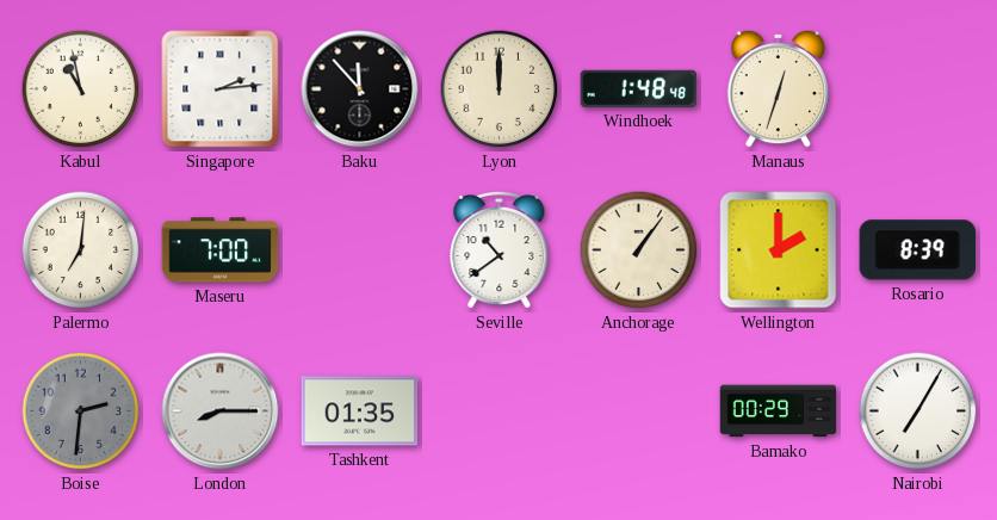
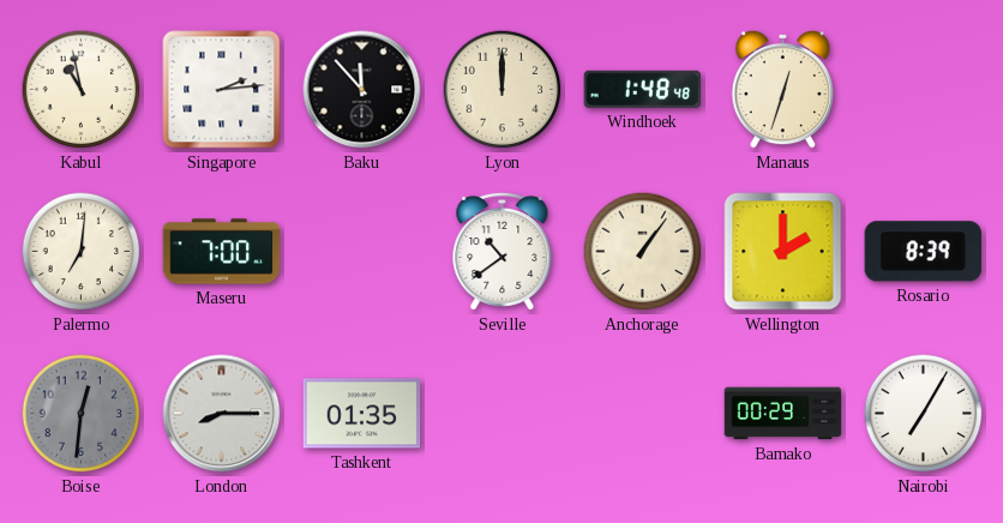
Boise: 2:31 -> 12:31 (82, 414)
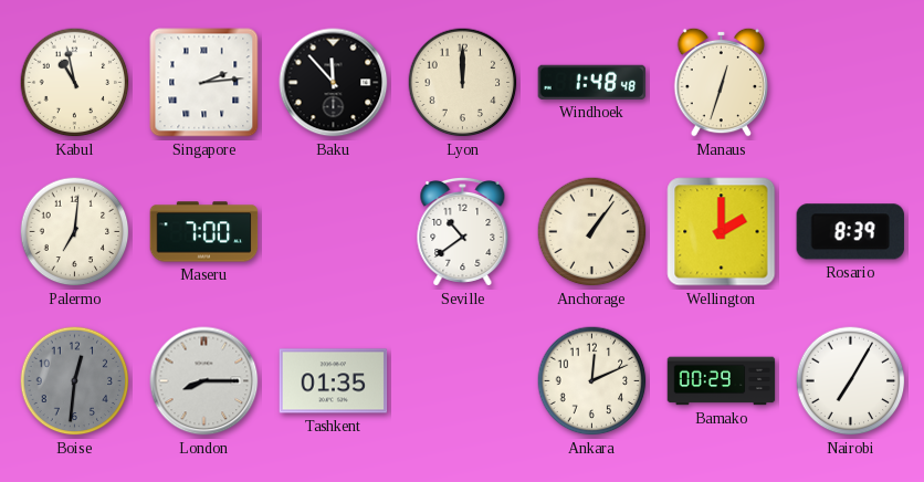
Ankara: none -> 12:11 (592, 381)
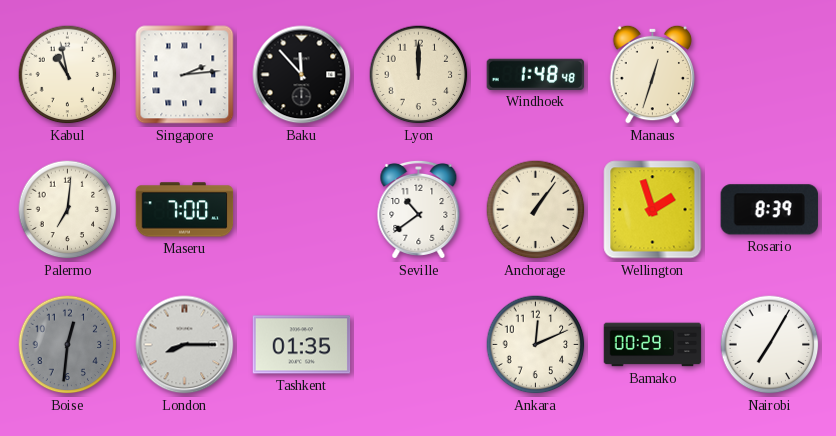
Wellington: 2:00 -> 1:57 (653, 210)
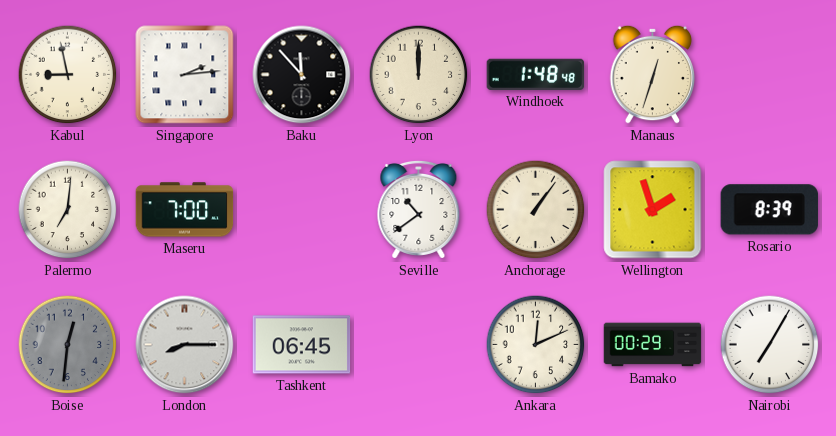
Kabul: 10:58 -> 8:58 (68, 75)
Tashkent: 01:35 -> 06:45 (302, 345)
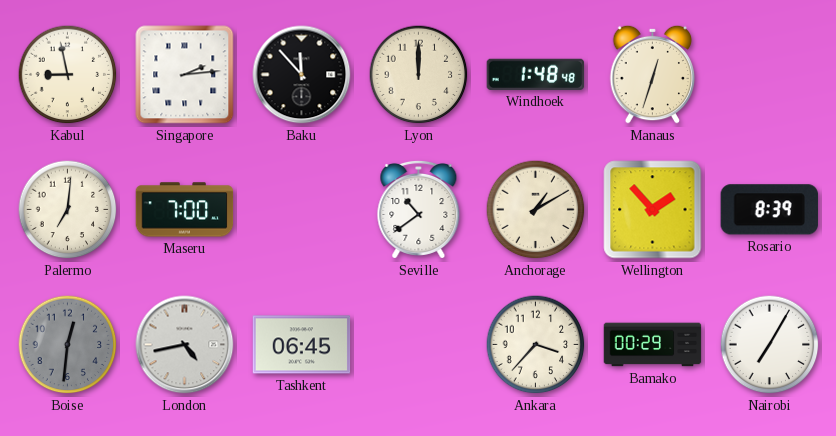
Anchorage: 1:06 -> 1:10 (536, 210)
Wellington: 1:57 -> 1:53 (653, 210)
London: 8:15 -> 4:43 (185, 345)
Ankara: 12:11 -> 3:37 (536, 345)
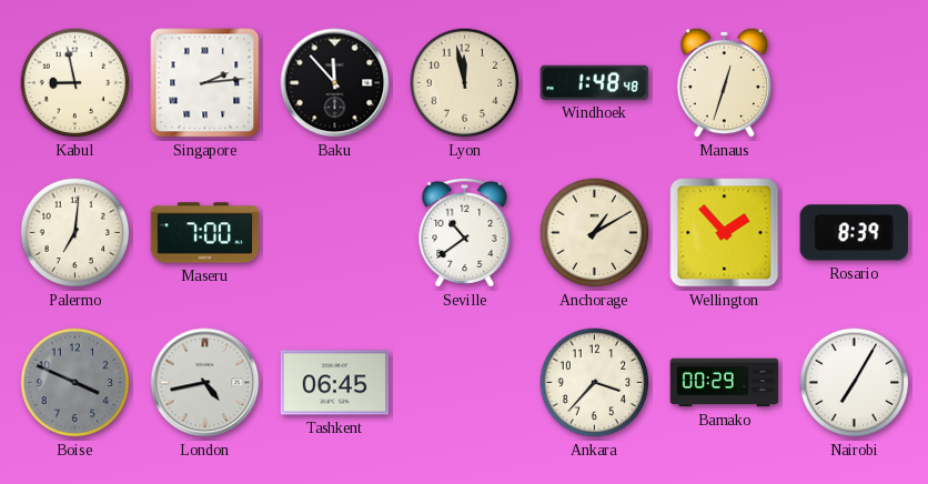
Lyon: 12:00 -> 11:58 (465, 83)
Boise: 12:31 -> 3:49 (75, 383)
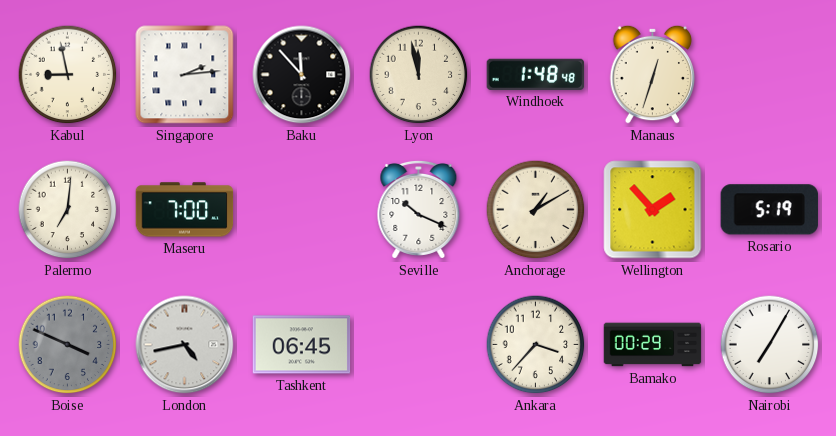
Seville: 10:39 -> 10:19 (419, 209)
Rosario: 8:39 -> 5:19 (769, 210)
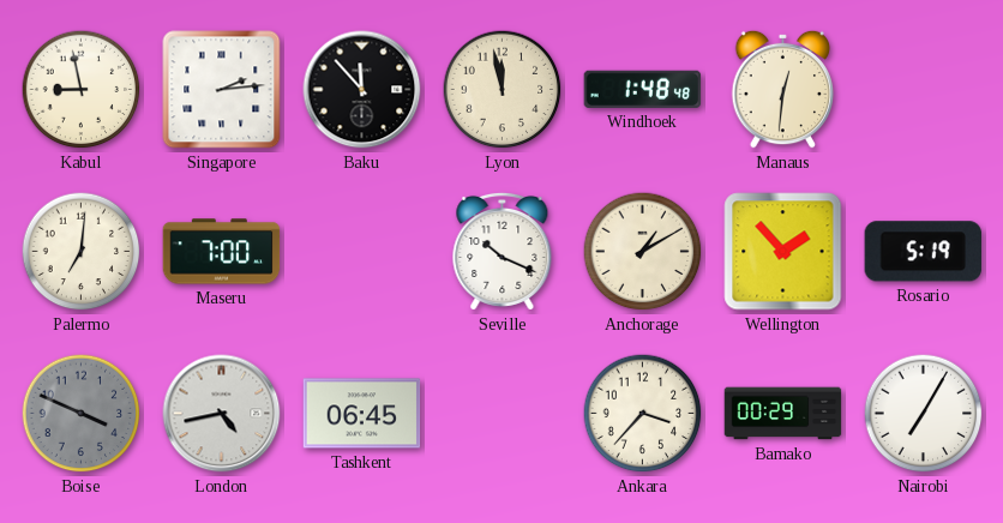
Manaus: 12:33 -> 12:31 (783, 89)
